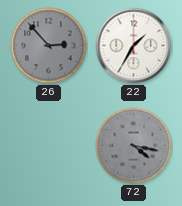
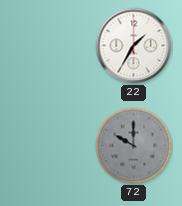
26: 2:53 -> none (49, 46)
72: 4:17 -> 10:00 (134, 146)
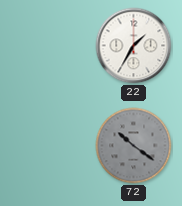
72: 10:00 -> 10:21 (134, 146)
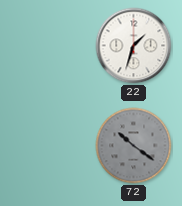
22: 1:35 -> 1:33 (134, 46)
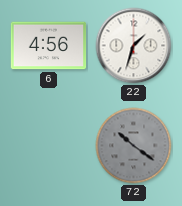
6: none -> 4:56 (49, 46)
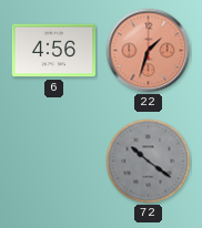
22 dial: white -> salmon (149, 51)
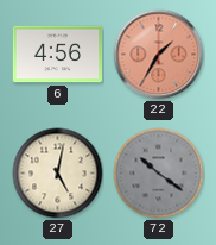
22: 1:33 -> 1:35 (159, 55)
27: none -> 5:02 (58, 174)
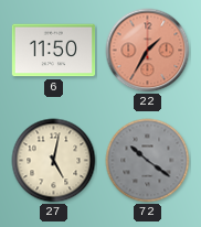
6: 4:56 -> 11:50 (54, 51)
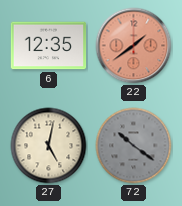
6: 11:50 -> 12:35 (49, 46)
22: 1:35 -> 1:39 (134, 46)
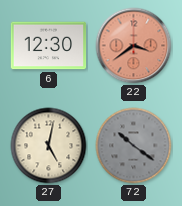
6: 12:35 -> 12:30 (49, 46)
22: 1:39 -> 3:39 (134, 46)
